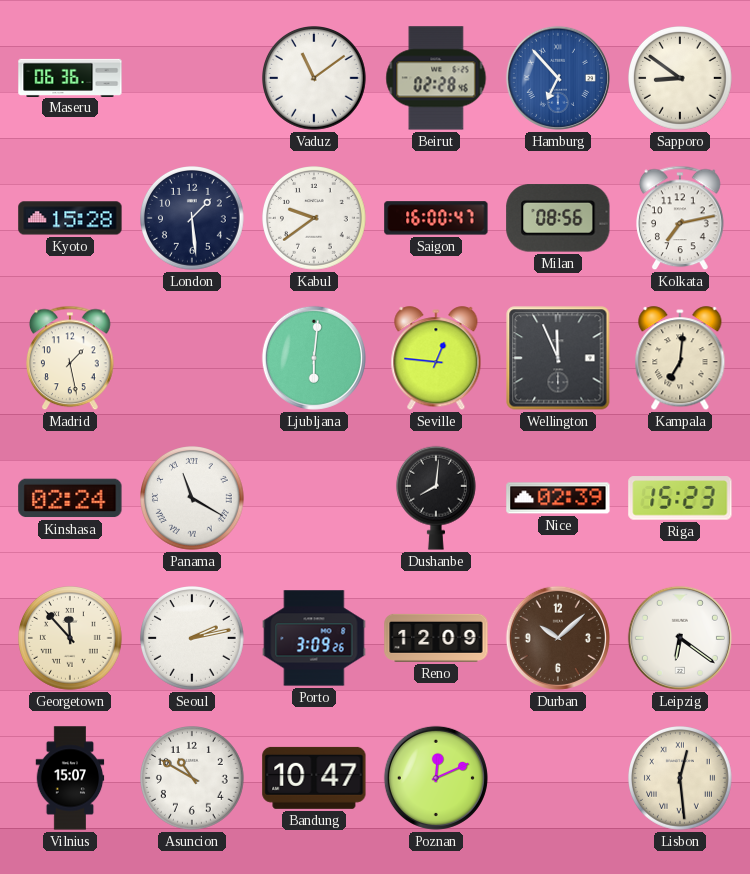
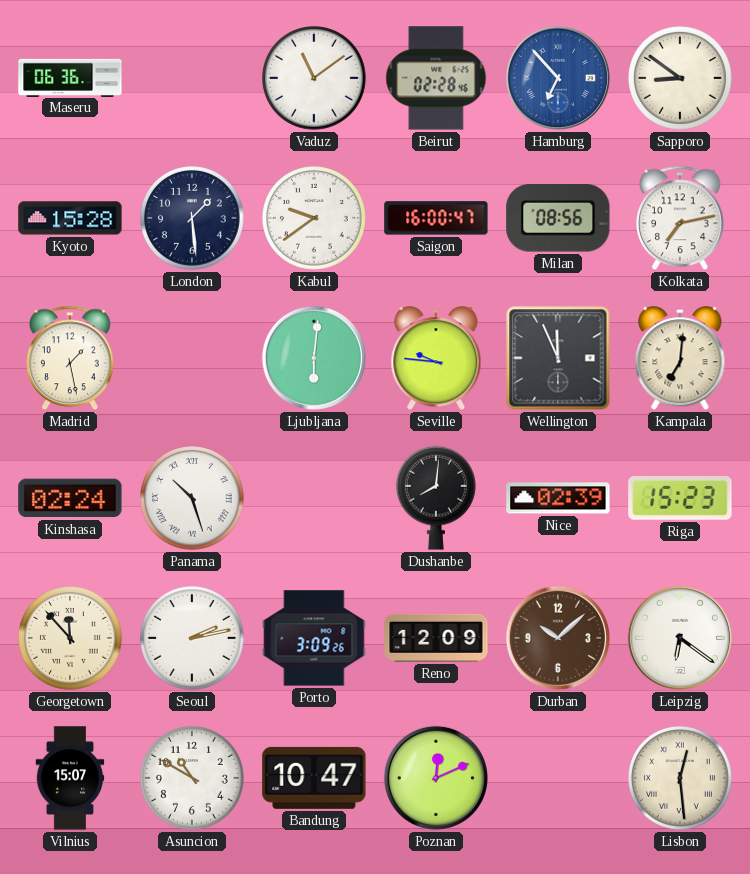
Seville: 12:46 -> 9:46 (436, 359)
Panama: 11:20 -> 10:27 (193, 499)
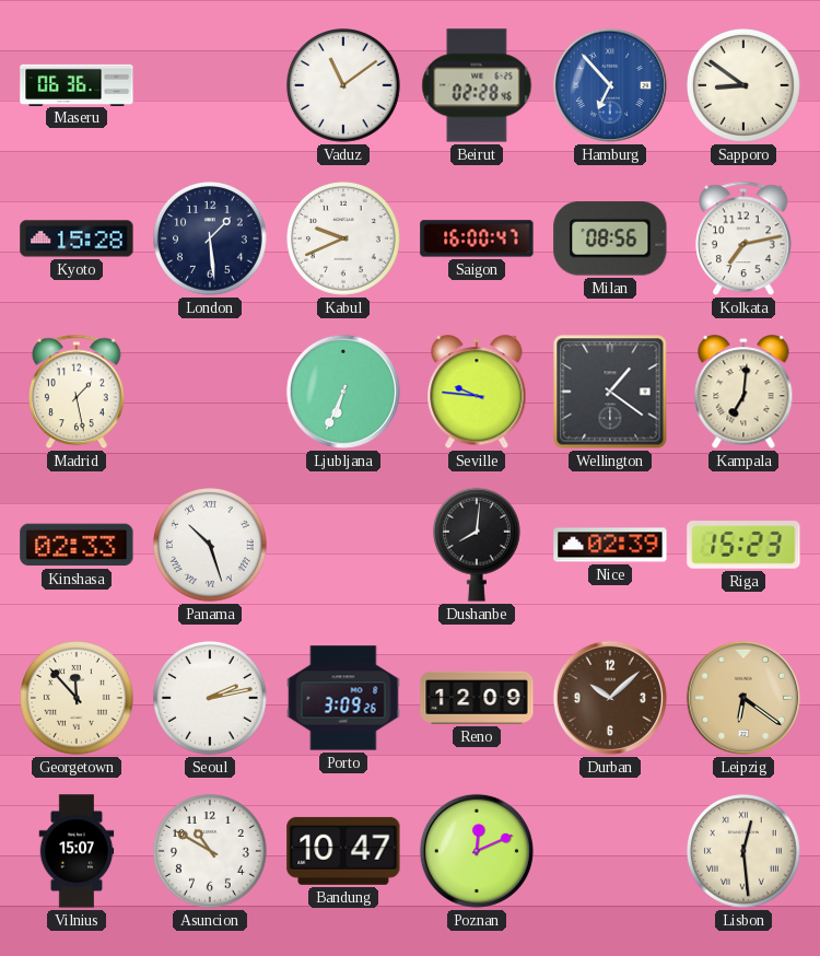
Kabul: 9:39 -> 9:41 (344, 240)
Ljubljana: 6:01 -> 6:34 (343, 392)
Wellington: 11:56 -> 1:21 (610, 392)
Kinshasa: 02:24 -> 02:33 (77, 545)
Leipzig dial: white -> champagne (743, 698)
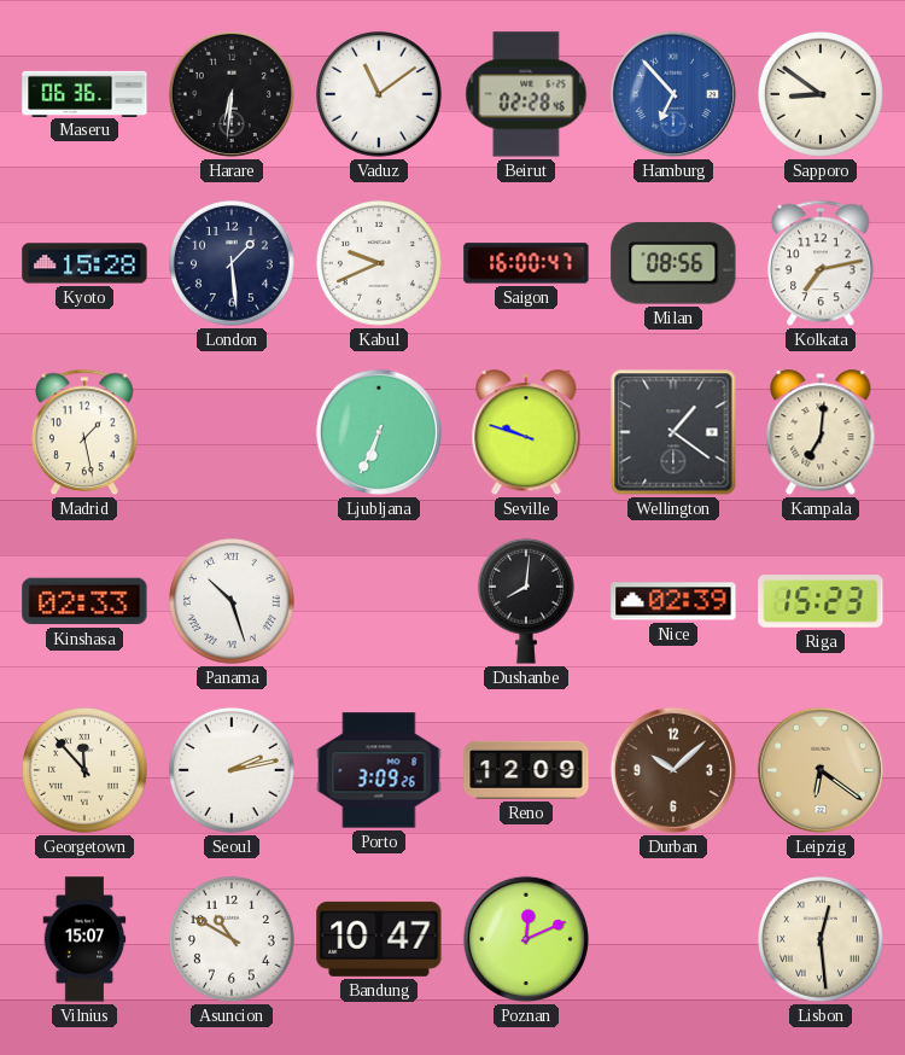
Harare: none -> 6:31 (232, 94)
Seville: 9:46 -> 9:48 (526, 433)
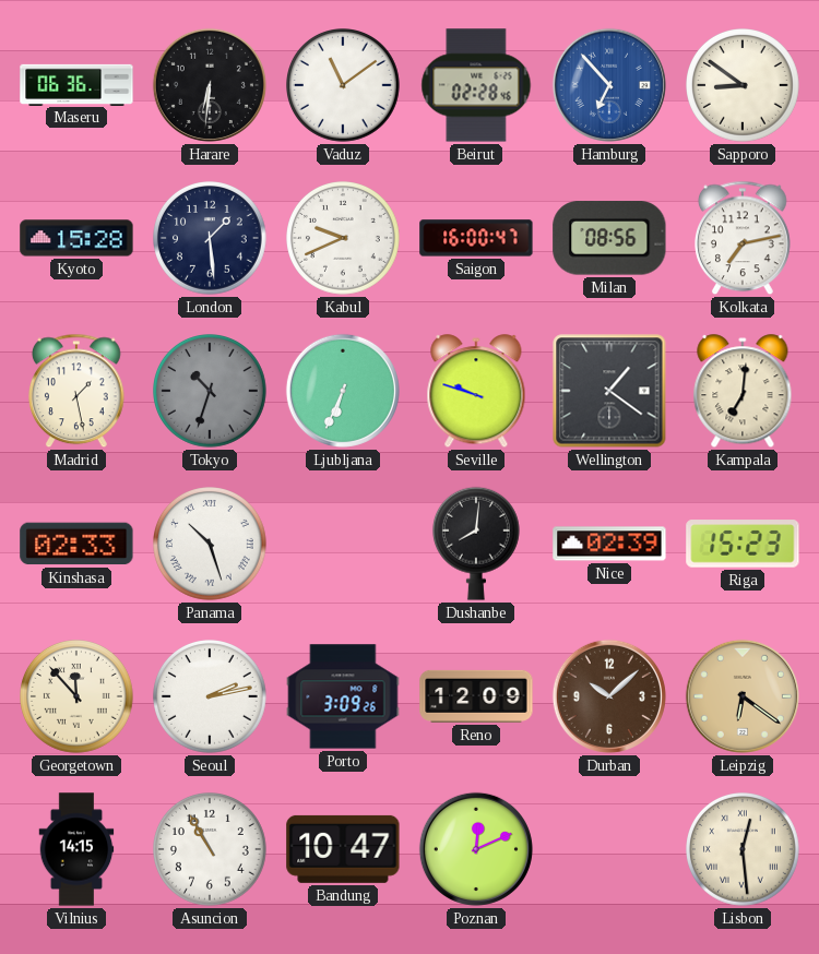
Tokyo: none -> 10:33 (211, 392)
Vilnius: 15:07 -> 14:15 (76, 849)
Asuncion: 10:50 -> 10:55 (211, 850)
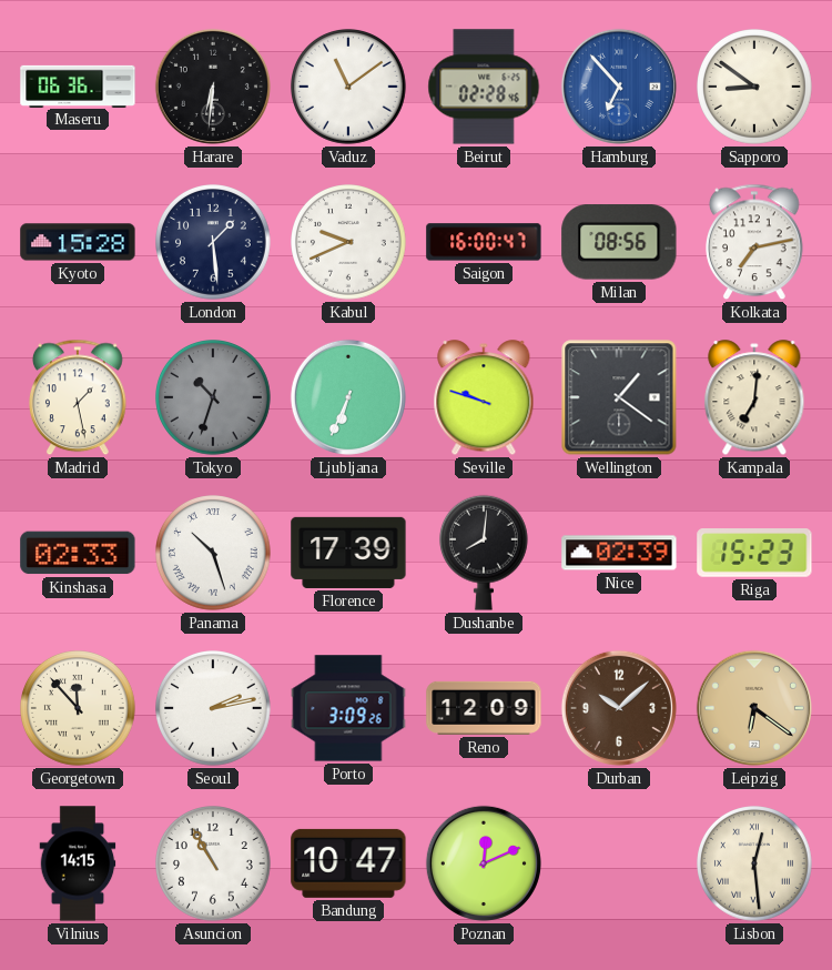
Florence: none -> 17:39 (348, 553)
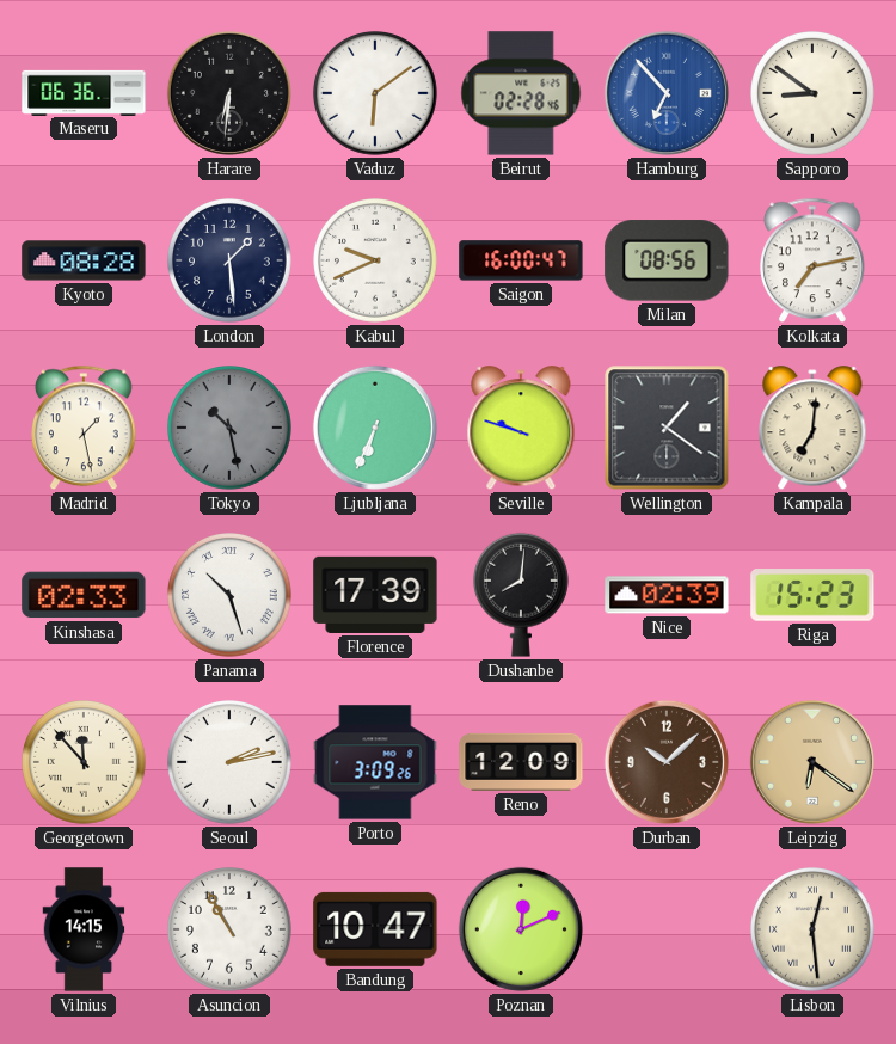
Vaduz: 11:09 -> 6:09 (376, 94)
Kyoto: 15:28 -> 08:28 (84, 260)
Tokyo: 10:33 -> 10:28 (231, 429)
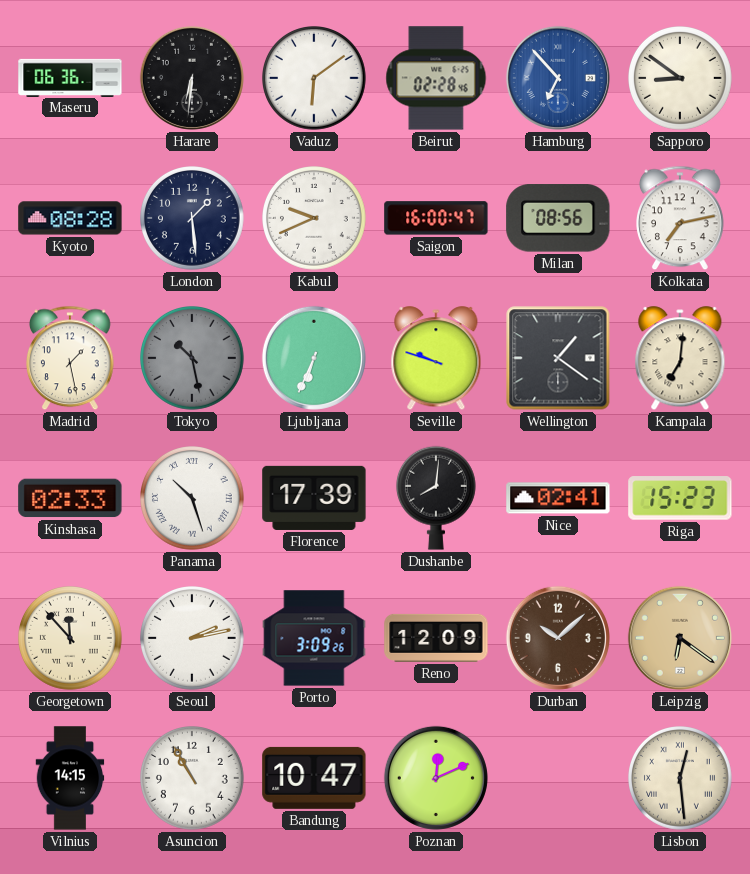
Nice: 02:39 -> 02:41 (558, 498)
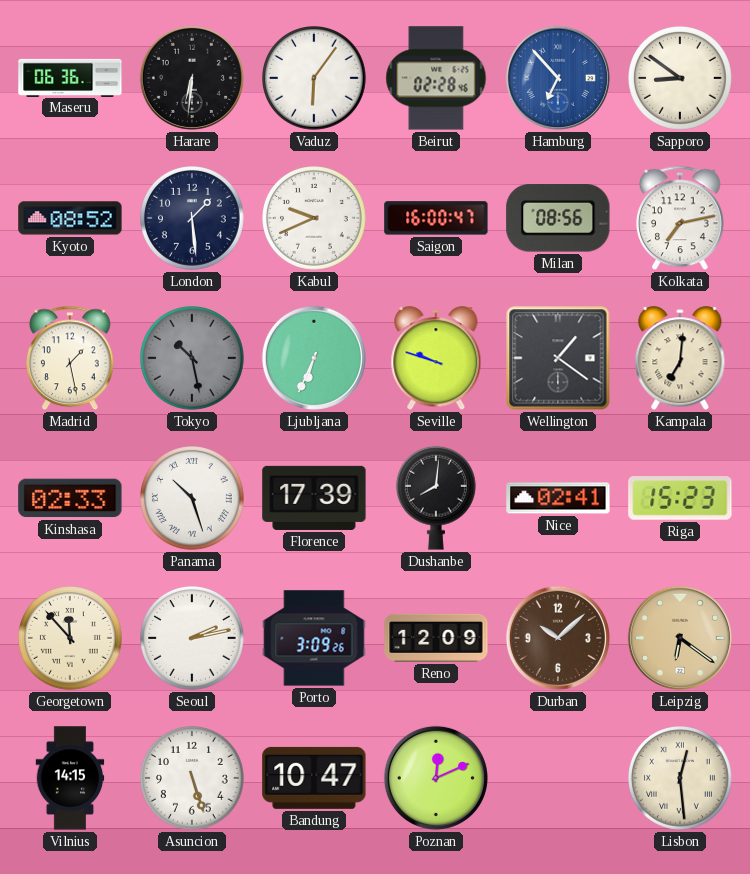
Vaduz: 6:09 -> 6:06 (315, 79)
Kyoto: 08:28 -> 08:52 (70, 218)
Asuncion: 10:55 -> 5:27 (193, 779)
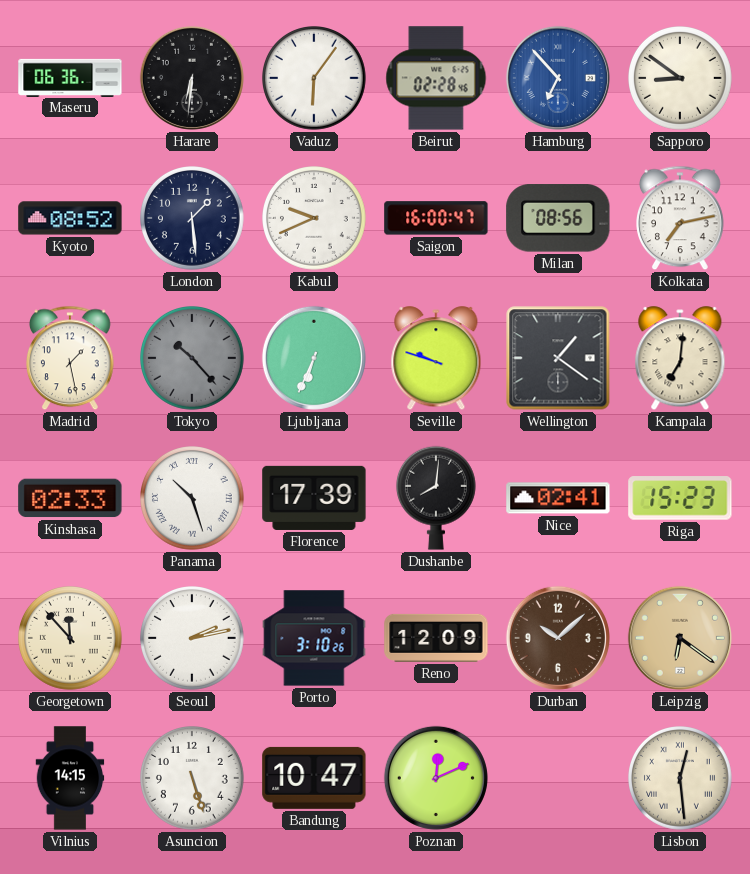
Tokyo: 10:28 -> 10:23 (193, 359)
Porto: 3:09 -> 3:10 (314, 638)
